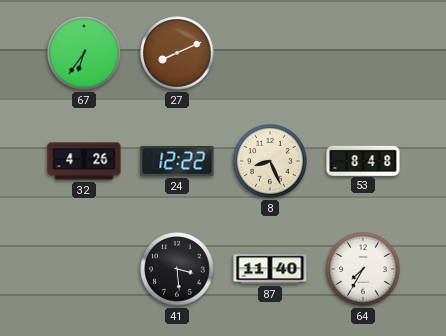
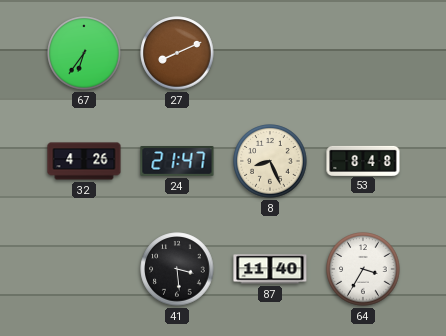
24: 12:22 -> 21:47 (177, 162)
64: 7:35 -> 3:35 (363, 269)
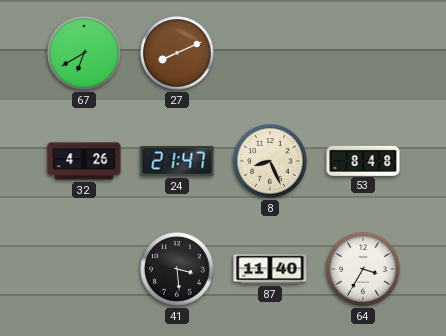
67: 6:36 -> 6:40 (84, 53)
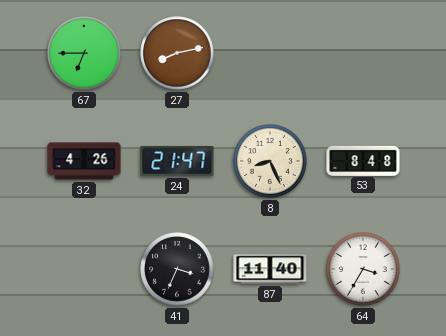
67: 6:40 -> 6:45 (84, 53)
27: 8:11 -> 8:13 (177, 53)
41: 3:29 -> 3:34 (177, 269)
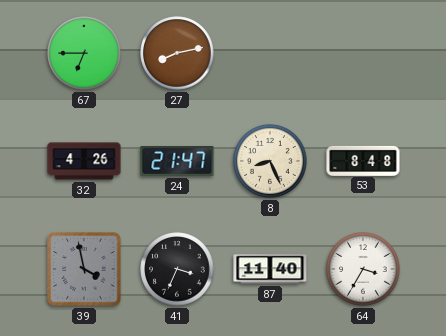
39: none -> 3:58 (84, 269)
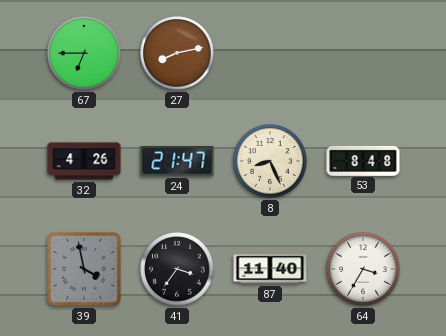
41: 3:34 -> 3:36 (177, 269)
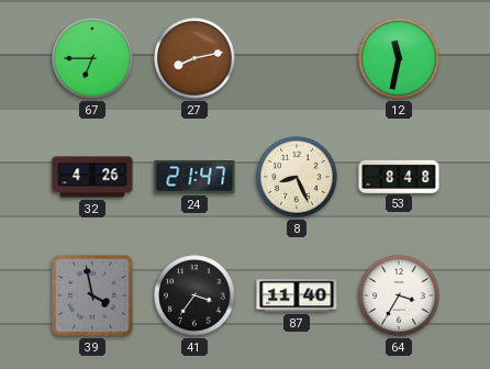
12: none -> 11:32 (399, 58)
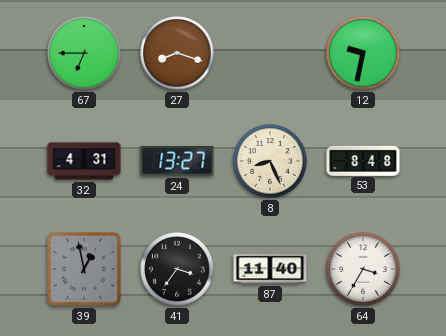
27: 8:13 -> 8:18 (177, 53)
12: 11:32 -> 9:32 (363, 53)
32: 4:26 -> 4:31 (84, 161)
24: 21:47 -> 13:27 (177, 162)
39: 3:58 -> 12:58 (84, 269)
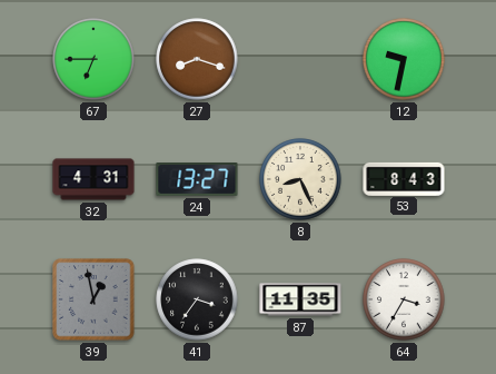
53: 8:48 -> 8:43 (404, 178)
87: 11:40 -> 11:35 (300, 299)
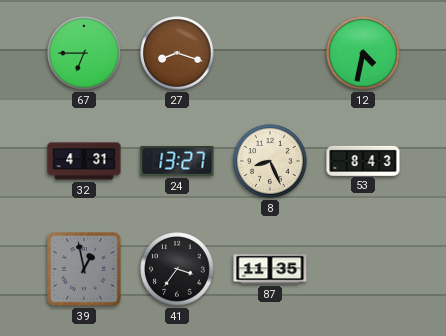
12: 9:32 -> 4:32 (363, 53)
64: 3:35 -> none (404, 299)
